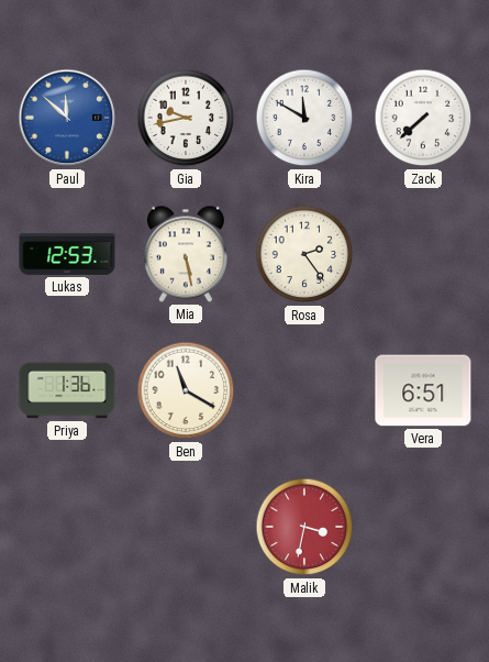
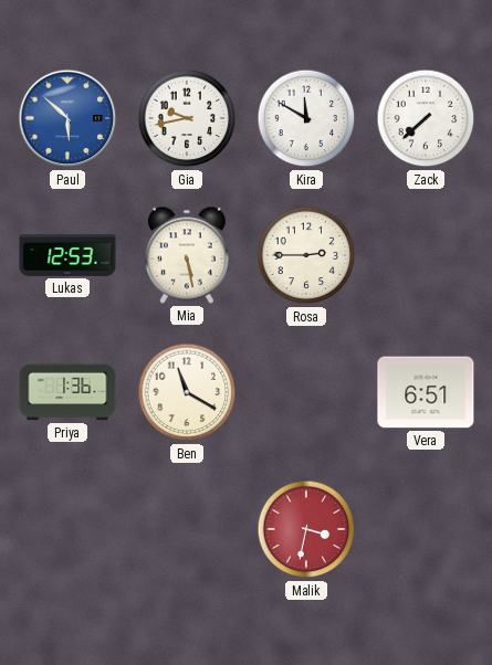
Paul: 11:52 -> 5:52 (67, 118)
Rosa: 2:24 -> 2:45 (306, 255)
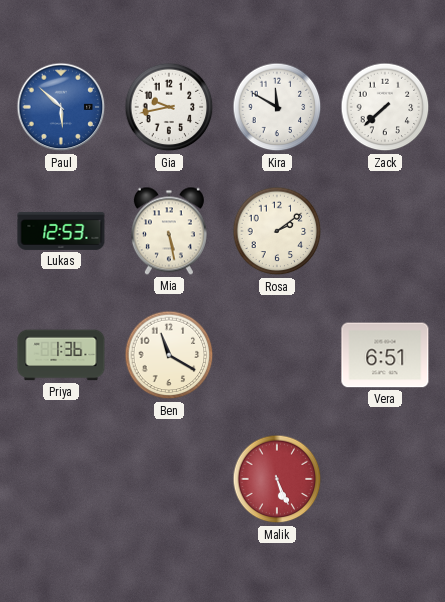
Rosa: 2:45 -> 2:09 (277, 231)
Malik: 3:32 -> 5:26 (277, 479)
